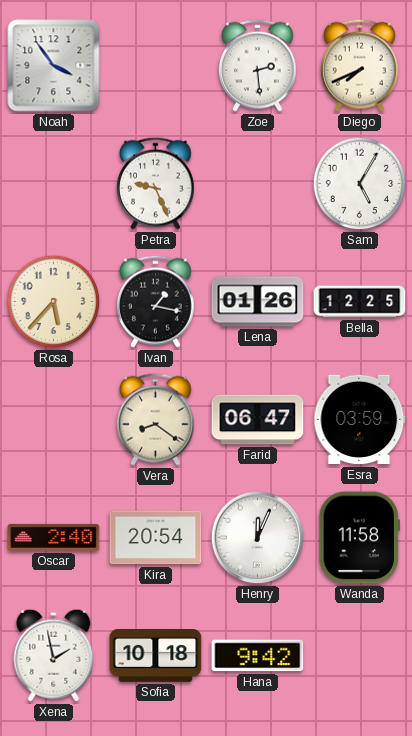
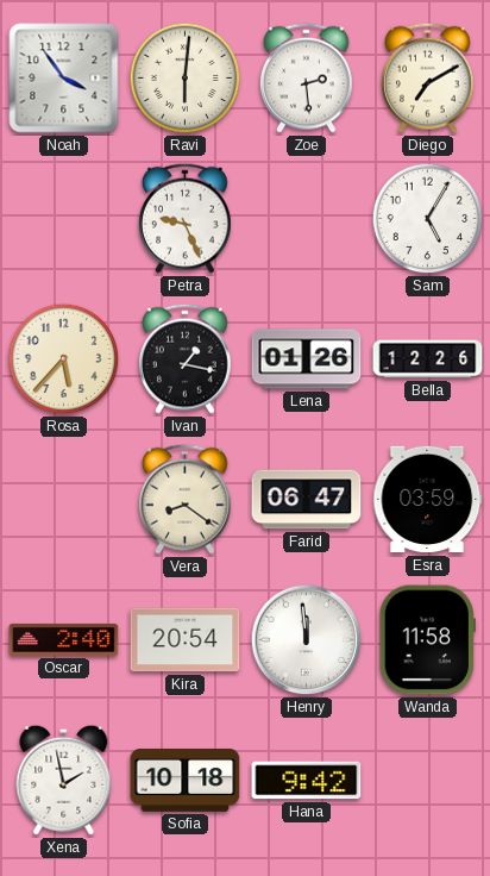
Ravi: none -> 6:01 (186, 79)
Diego: 7:41 -> 7:10 (428, 77)
Bella: 12:25 -> 12:26 (428, 359)
Henry: 12:04 -> 11:59 (307, 640)
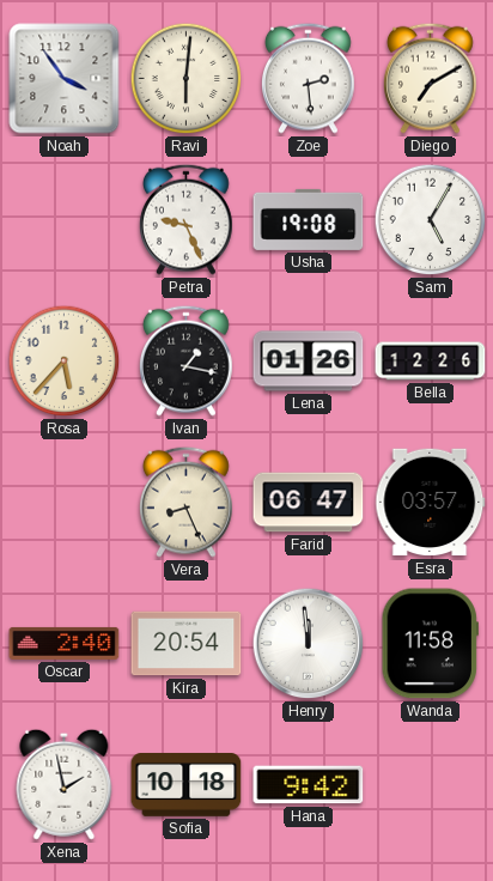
Usha: none -> 19:08 (309, 219)
Vera: 8:21 -> 8:26 (187, 502)
Esra: 03:59 -> 03:57 (431, 503)
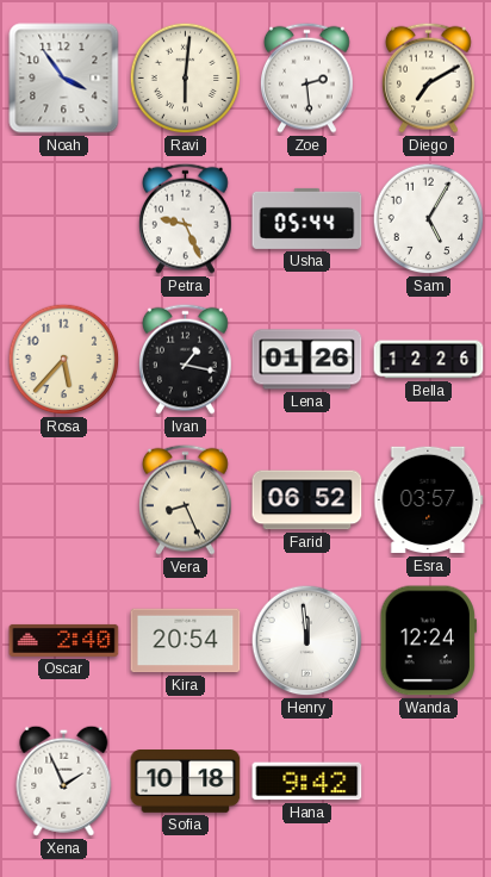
Usha: 19:08 -> 05:44 (307, 218)
Farid: 06:47 -> 06:52 (307, 500)
Wanda: 11:58 -> 12:24 (428, 641)
Xena: 1:58 -> 1:56 (64, 780)
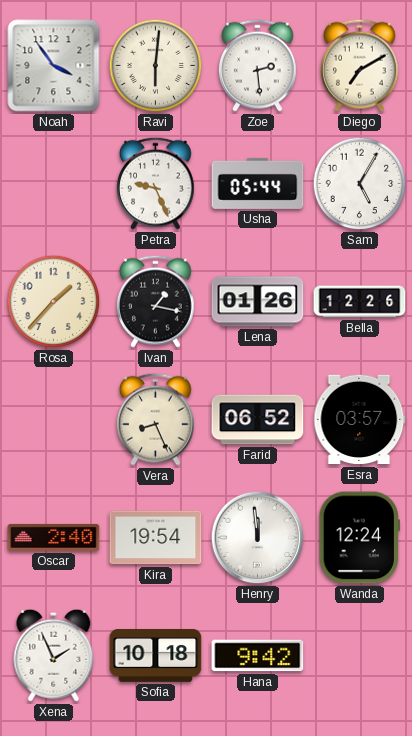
Rosa: 5:37 -> 1:37 (54, 302)
Kira: 20:54 -> 19:54 (156, 538)
